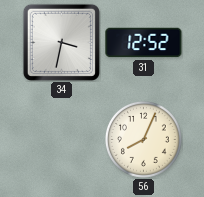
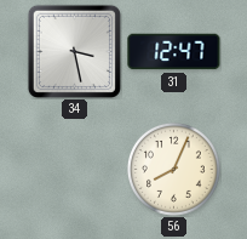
34: 3:32 -> 3:28 (74, 51)
31: 12:52 -> 12:47 (174, 52)
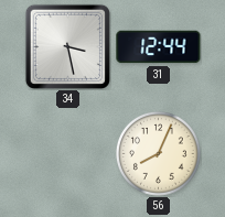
31: 12:47 -> 12:44 (159, 47)
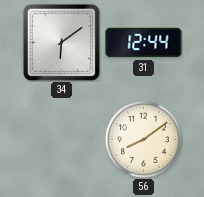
34: 3:28 -> 6:09 (61, 42)
56: 8:04 -> 8:09 (143, 139)
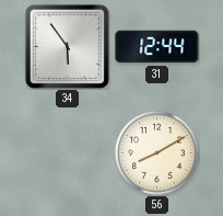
34: 6:09 -> 5:54 (67, 46)
56: 8:09 -> 8:10 (156, 152)
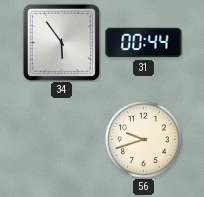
31: 12:44 -> 00:44 (144, 43)
56: 8:10 -> 9:42 (143, 139)
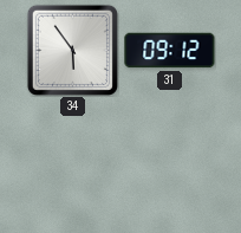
31: 00:44 -> 09:12 (170, 51)
56: 9:42 -> none (143, 139)
